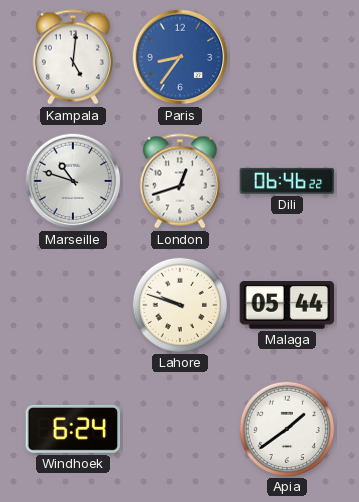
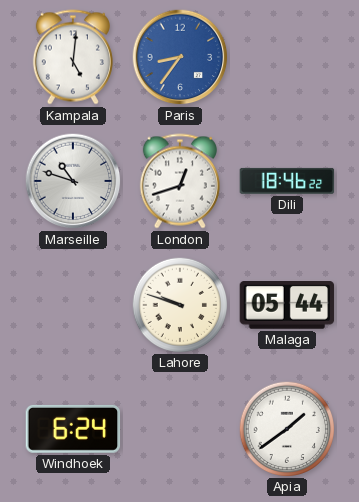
Dili: 06:46 -> 18:46 (287, 181)
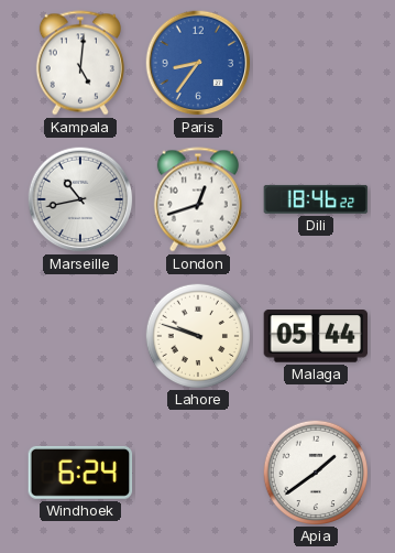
Marseille: 10:48 -> 10:43 (80, 199)
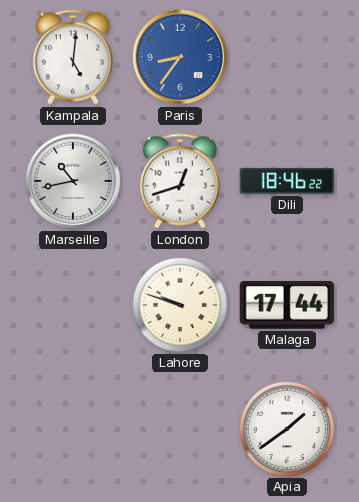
Malaga: 05:44 -> 17:44 (287, 306)
Windhoek: 6:24 -> none (80, 473)
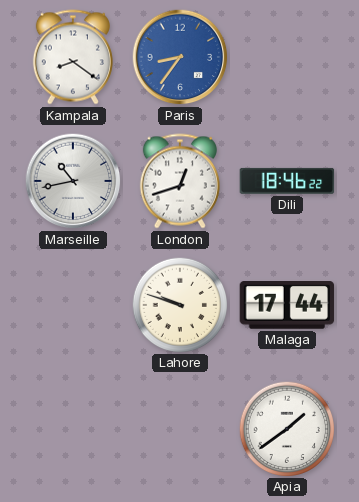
Kampala: 5:01 -> 8:21 (73, 57)
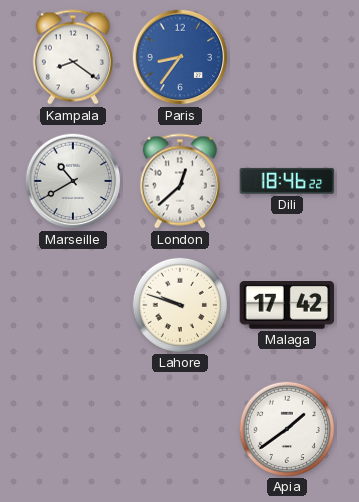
Marseille: 10:43 -> 10:40 (73, 181)
London: 12:42 -> 12:38 (180, 181)
Malaga: 17:44 -> 17:42 (287, 306)
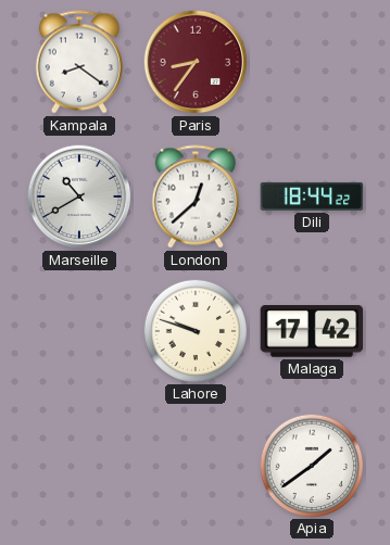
Paris dial: blue -> burgundy (196, 62)
Dili: 18:46 -> 18:44 (312, 197)
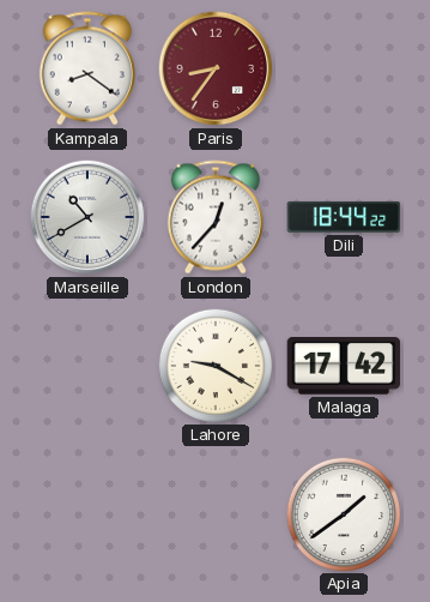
London: 12:38 -> 12:37 (216, 217)
Lahore: 9:48 -> 9:20 (214, 365)
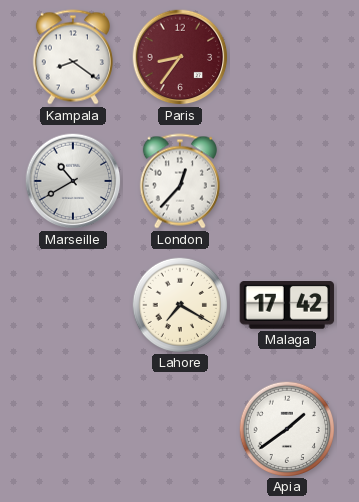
Dili: 18:44 -> none (344, 217)
Lahore: 9:20 -> 7:20 (179, 304)
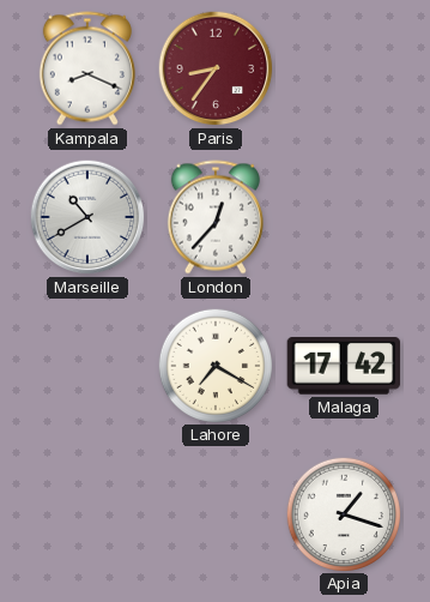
Kampala: 8:21 -> 8:19 (87, 68)
Apia: 1:39 -> 1:18 (343, 513)
